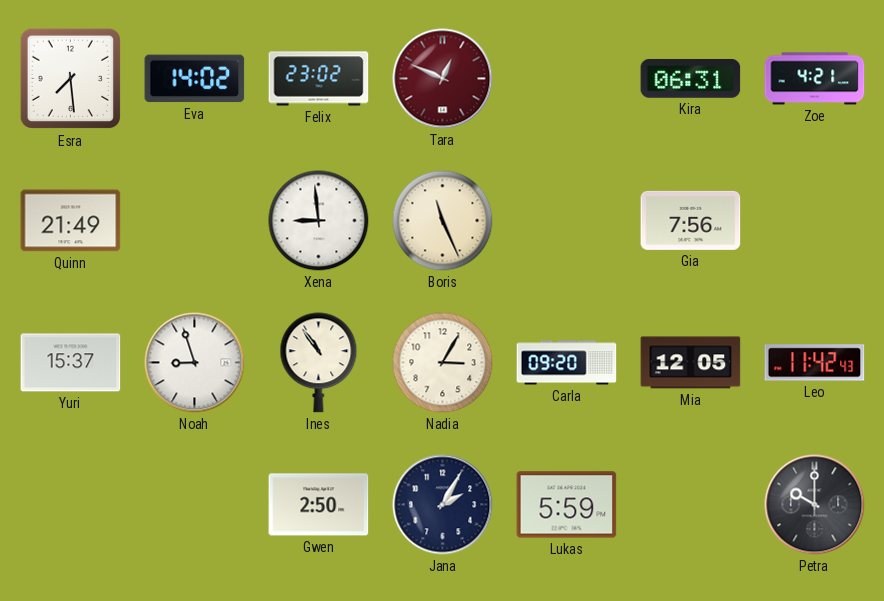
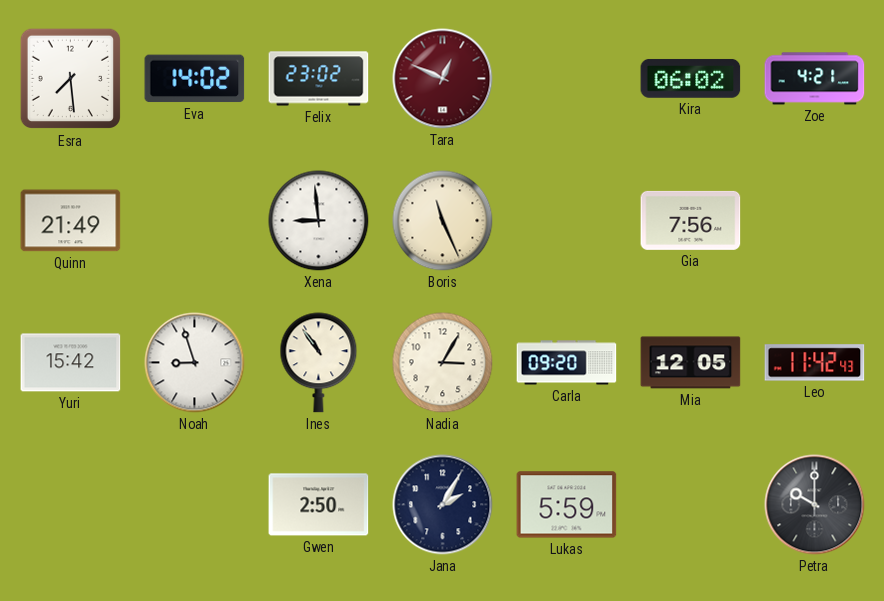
Kira: 06:31 -> 06:02 (691, 78)
Yuri: 15:37 -> 15:42 (71, 363)
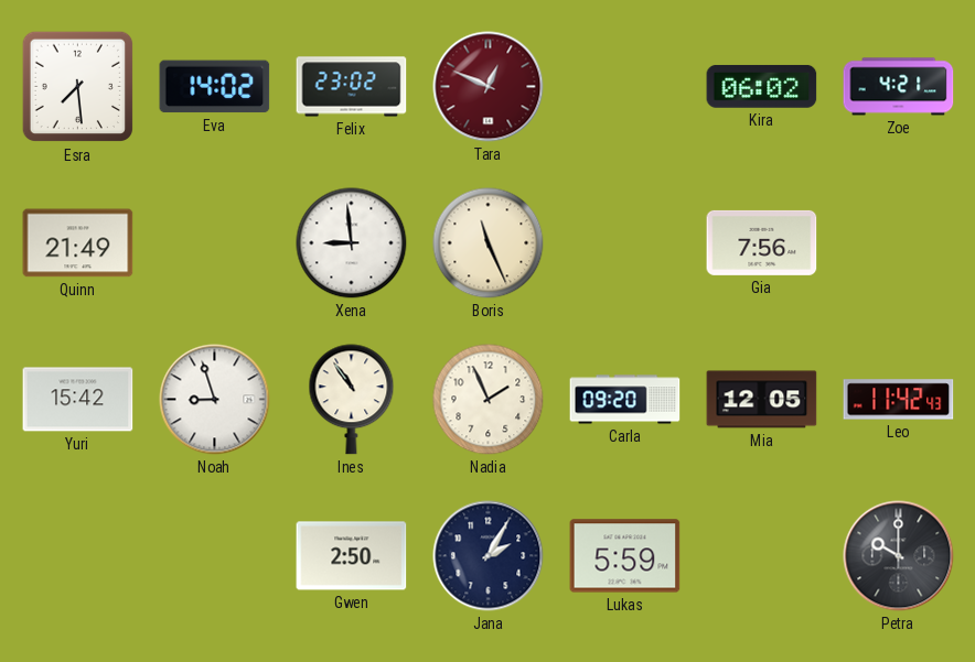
Nadia: 3:05 -> 1:56 (489, 400)
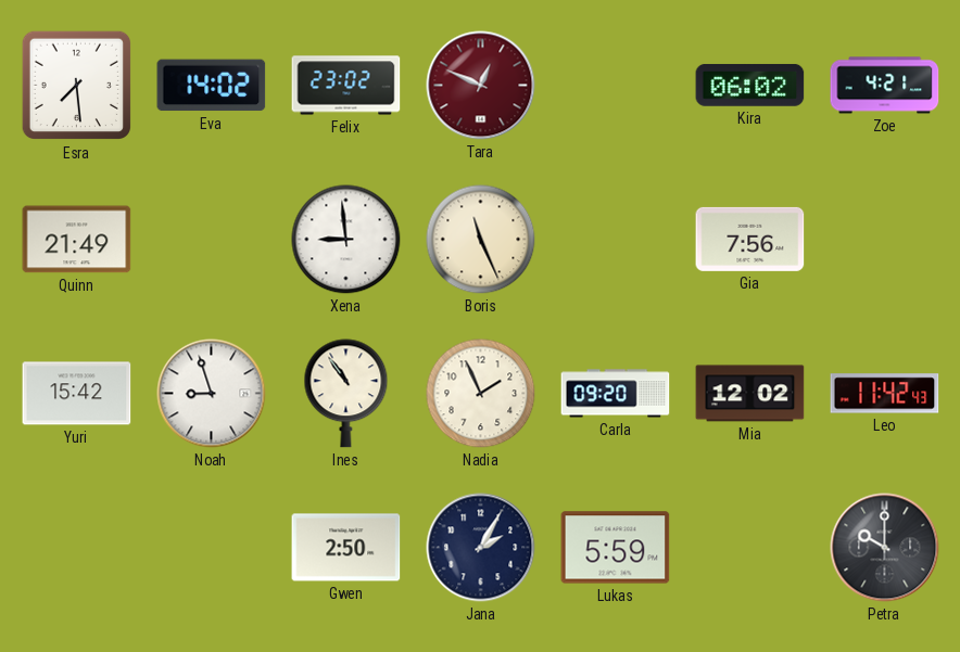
Mia: 12:05 -> 12:02 (750, 394)
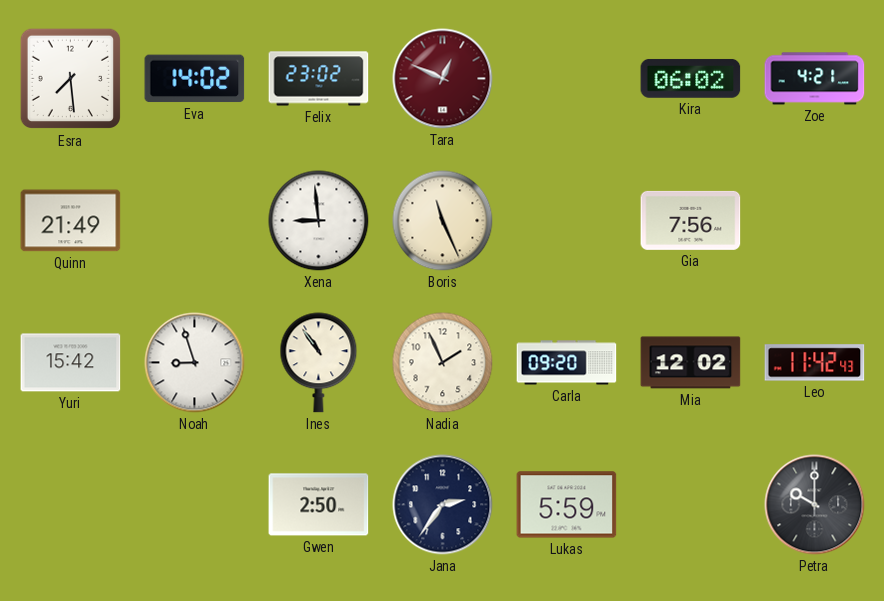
Jana: 2:05 -> 2:36 (443, 505)
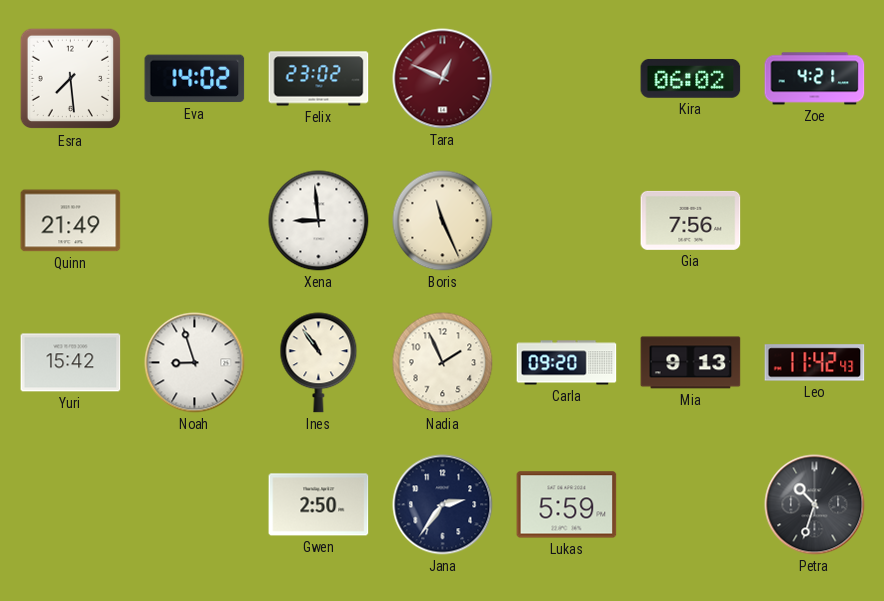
Mia: 12:02 -> 9:13 (691, 363)
Petra: 10:00 -> 10:33 (815, 505)
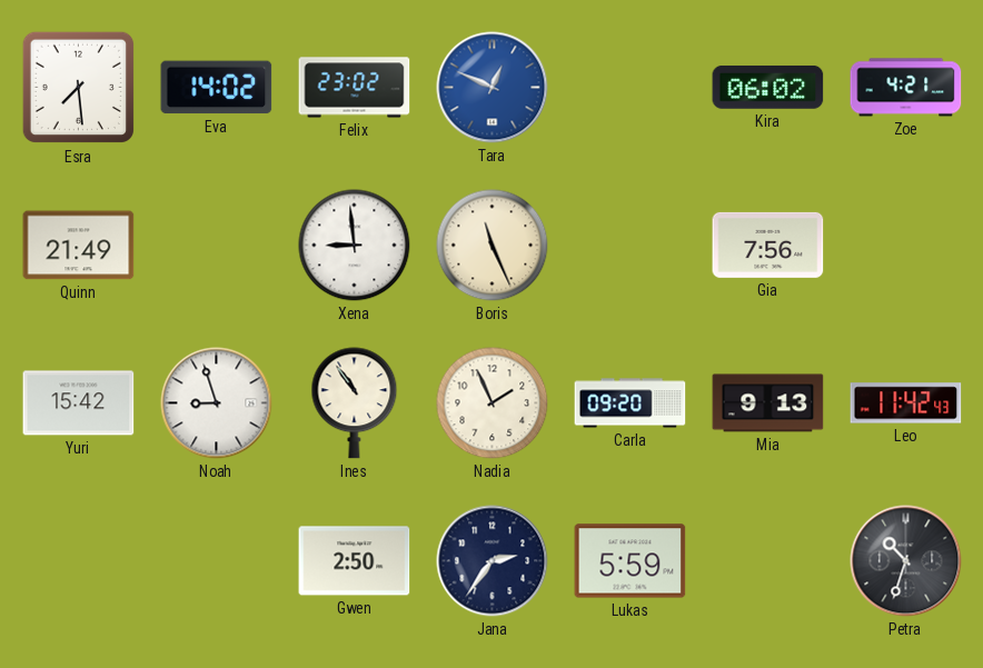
Tara dial: burgundy -> blue (493, 88)
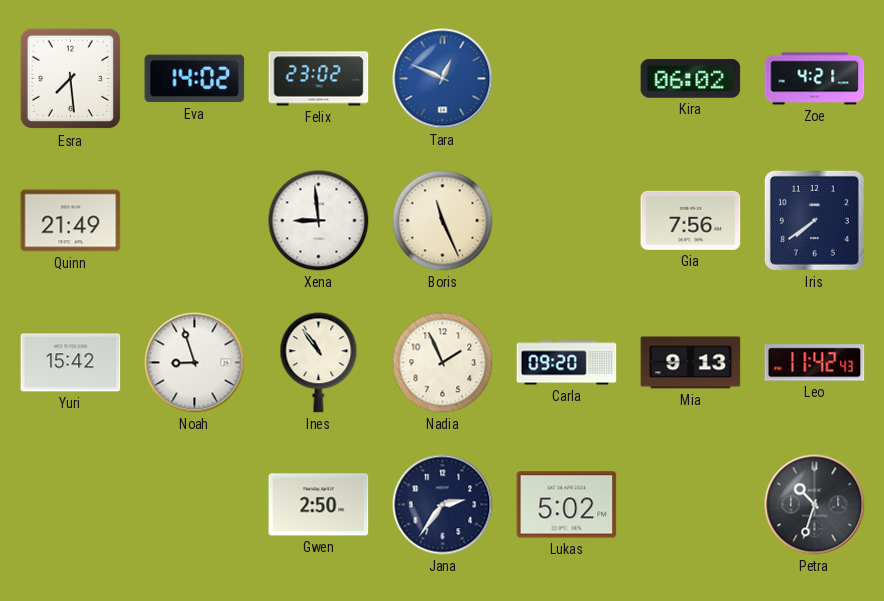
Iris: none -> 7:39 (814, 220)
Lukas: 5:59 -> 5:02 (567, 505)
